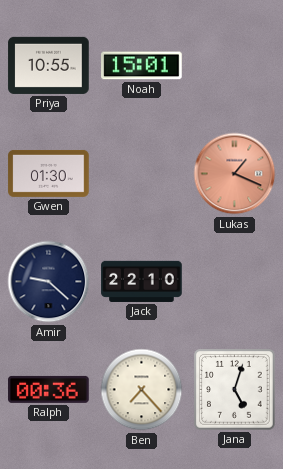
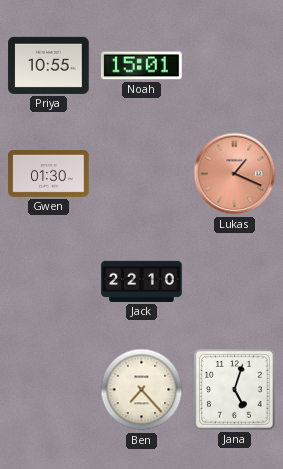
Amir: 9:22 -> none (49, 282)
Ralph: 00:36 -> none (49, 389)
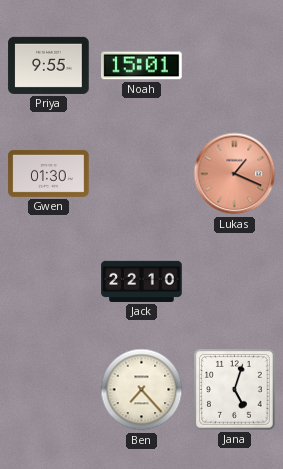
Priya: 10:55 -> 9:55 (49, 65)
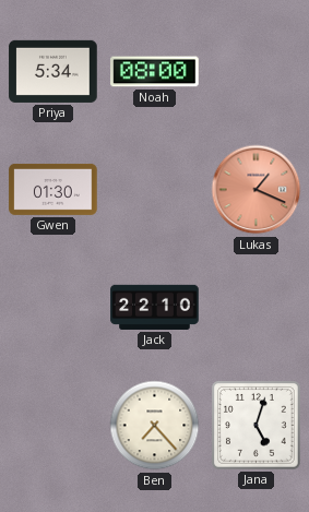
Priya: 9:55 -> 5:34 (54, 71)
Noah: 15:01 -> 08:00 (155, 72)
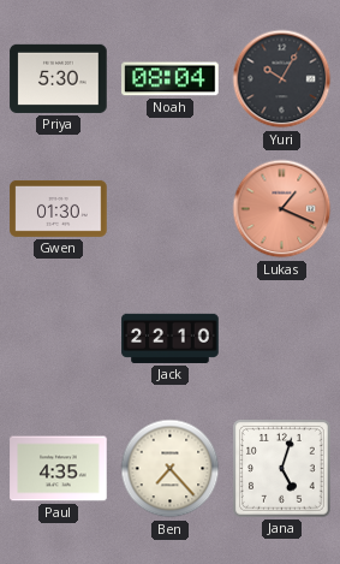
Priya: 5:34 -> 5:30 (59, 78)
Noah: 08:00 -> 08:04 (171, 79)
Yuri: none -> 10:05 (282, 79)
Paul: none -> 4:35 (59, 469)
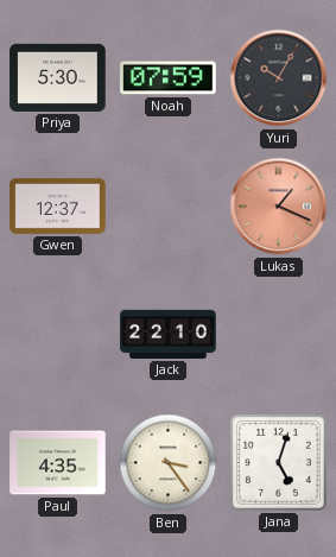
Noah: 08:04 -> 07:59 (169, 78)
Gwen: 01:30 -> 12:37 (58, 205)
Ben: 7:23 -> 3:24 (169, 463)
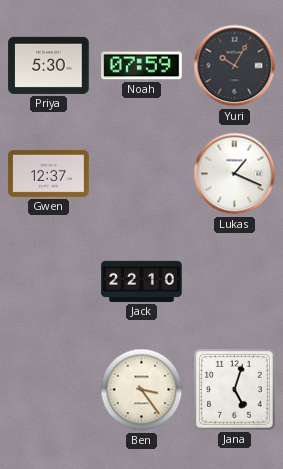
Lukas dial: salmon -> white (235, 174)
Paul: 4:35 -> none (58, 463)
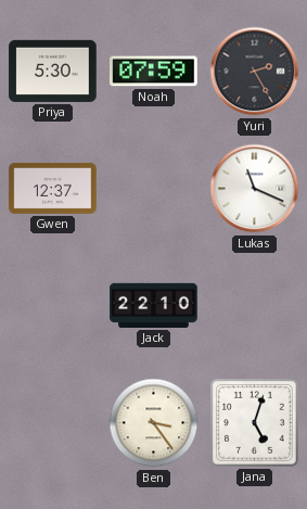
Yuri: 10:05 -> 2:25 (255, 72)
Lukas: 1:19 -> 11:19 (255, 189)
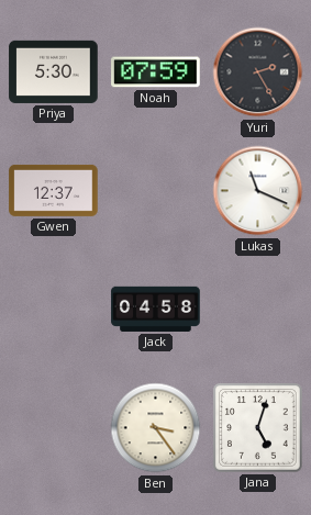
Jack: 22:10 -> 04:58 (156, 309)
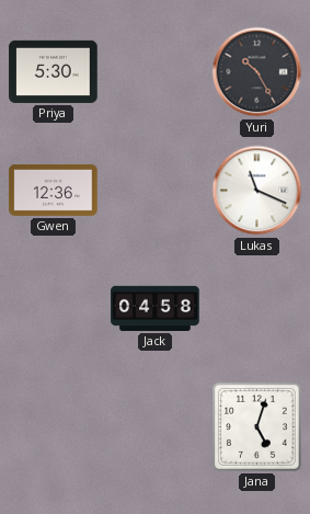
Noah: 07:59 -> none (156, 72)
Yuri: 2:25 -> 10:25 (257, 72)
Gwen: 12:37 -> 12:36 (54, 190)
Ben: 3:24 -> none (156, 428)
